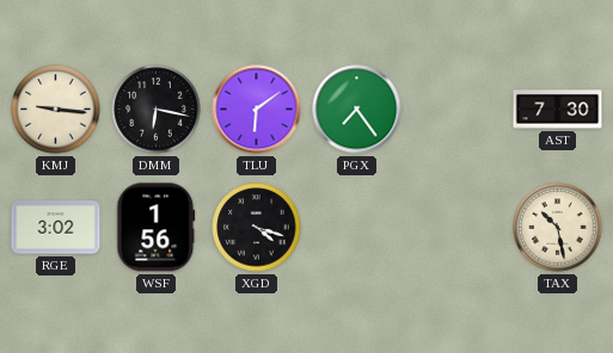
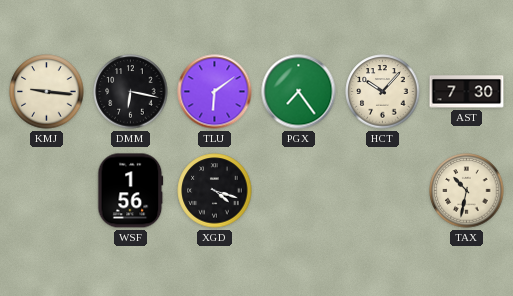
HCT: none -> 10:07 (383, 92)
RGE: 3:02 -> none (56, 228)
TAX: 10:28 -> 10:32 (467, 191)
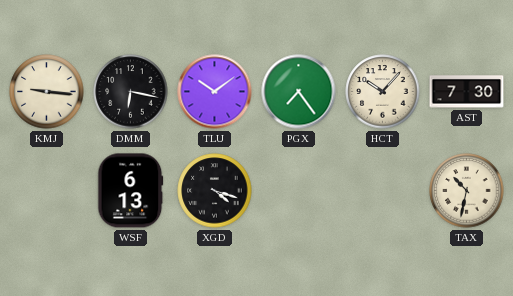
TLU: 6:09 -> 10:09 (215, 92)
WSF: 1:56 -> 6:13 (131, 191)
